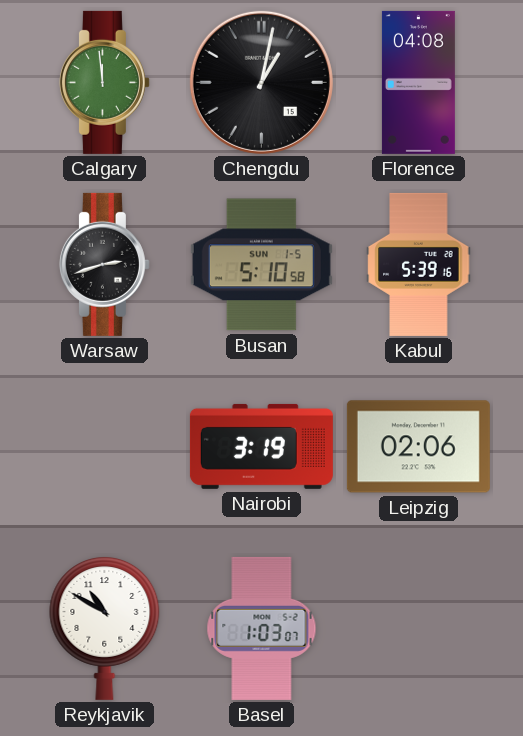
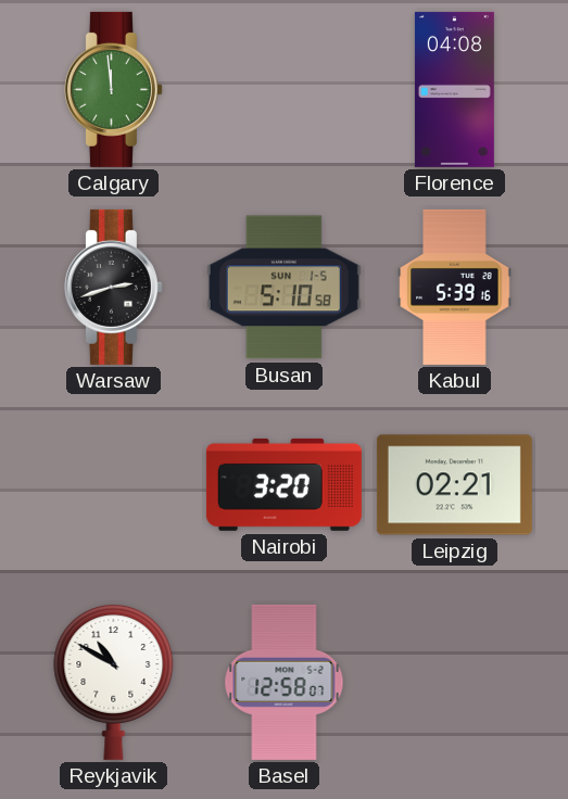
Chengdu: 1:02 -> none (261, 82)
Nairobi: 3:19 -> 3:20 (283, 484)
Leipzig: 02:06 -> 02:21 (454, 485)
Basel: 1:03 -> 12:58 (285, 682)
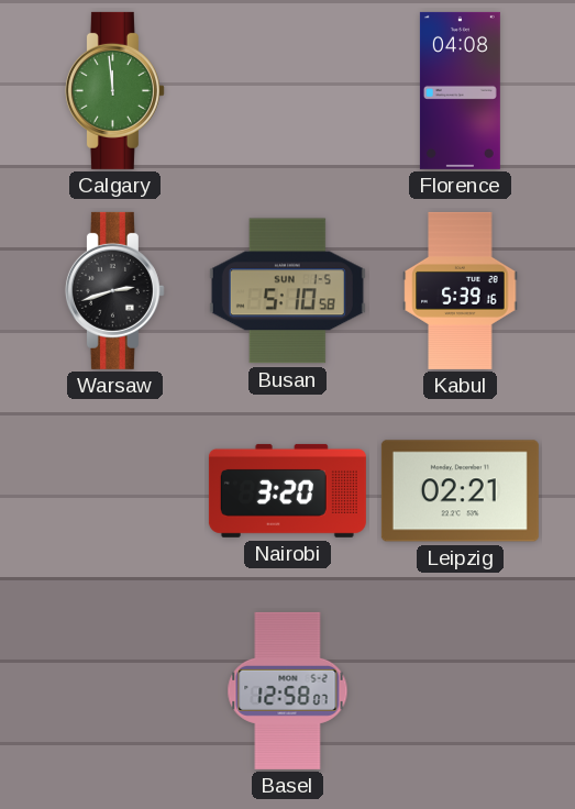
Reykjavik: 10:50 -> none (114, 682)
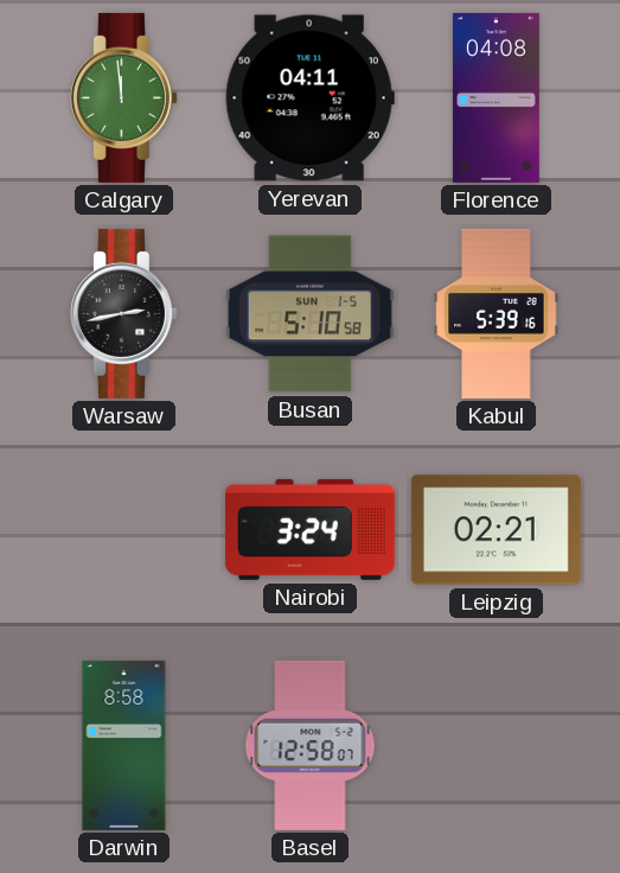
Yerevan: none -> 04:11 (309, 98)
Warsaw: 2:42 -> 2:43 (123, 313)
Nairobi: 3:20 -> 3:24 (309, 529)
Darwin: none -> 8:58 (124, 745)
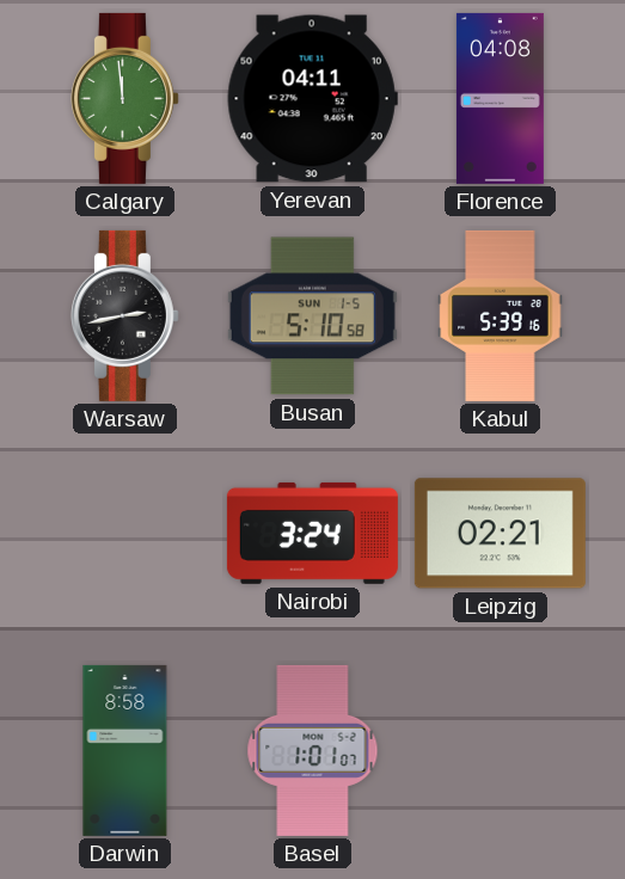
Basel: 12:58 -> 1:01 (313, 750)
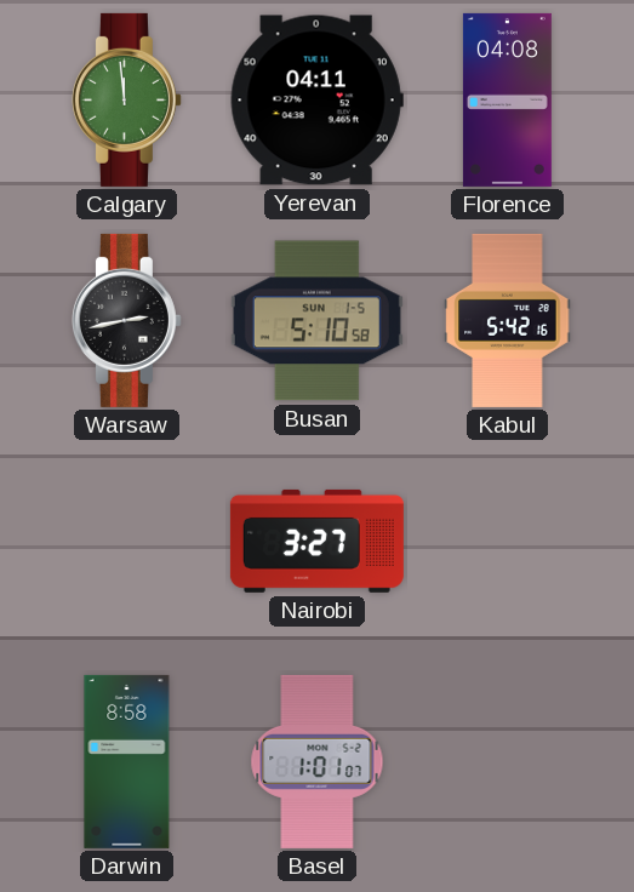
Kabul: 5:39 -> 5:42 (508, 320)
Nairobi: 3:24 -> 3:27 (316, 541)
Leipzig: 02:21 -> none (500, 534)
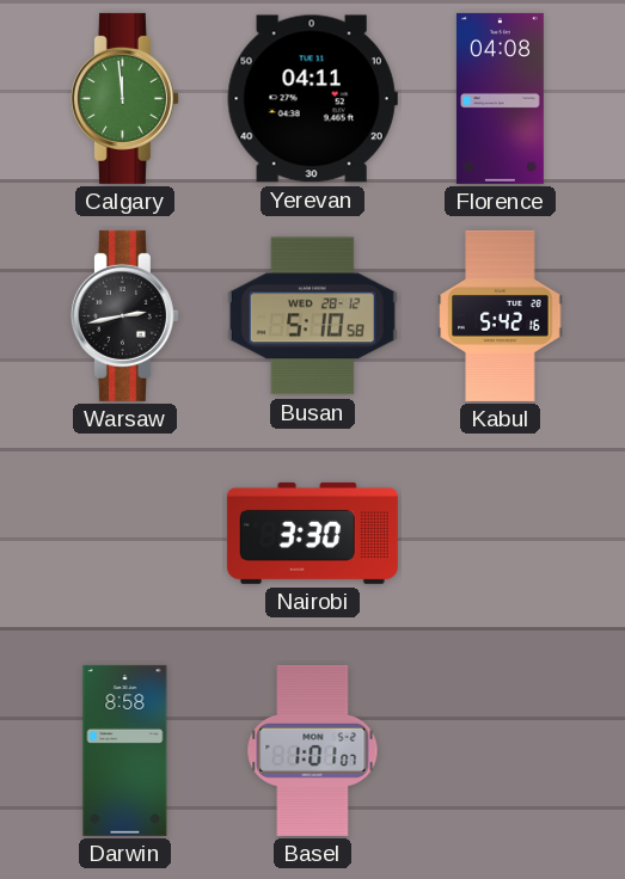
Busan date: SUN 1-5 -> WED 28-12 (312, 316)
Nairobi: 3:27 -> 3:30 (312, 533)
